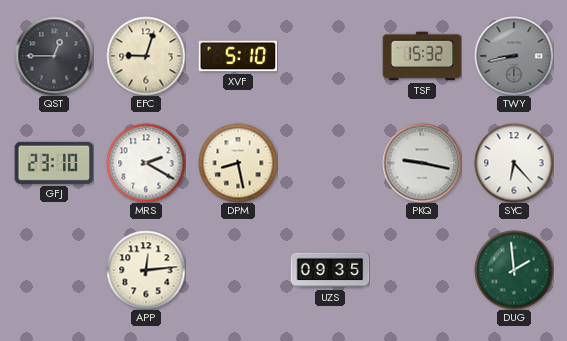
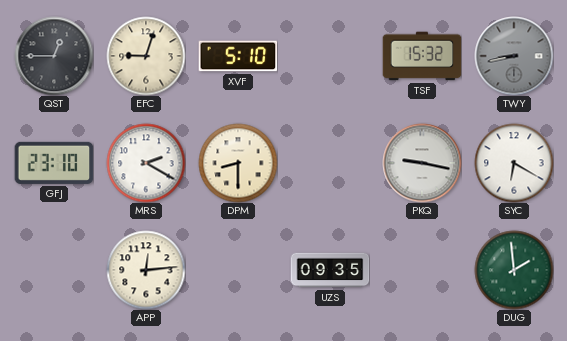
DPM: 8:28 -> 8:30 (238, 163)
SYC: 6:23 -> 6:20 (514, 163)
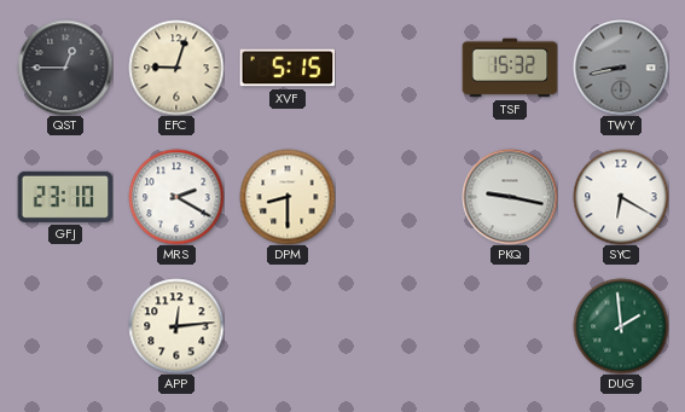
XVF: 5:10 -> 5:15 (288, 68)
UZS: 09:35 -> none (330, 270)
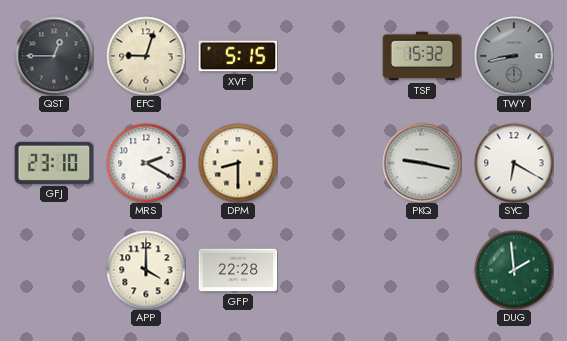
APP: 12:14 -> 4:00 (146, 270)
GFP: none -> 22:28 (238, 270)
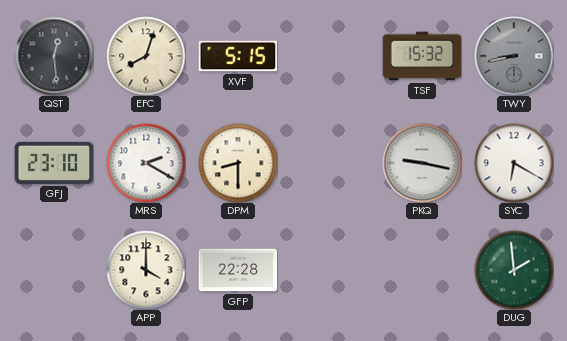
QST: 12:45 -> 12:29 (54, 56)
EFC: 9:03 -> 8:03 (146, 56)
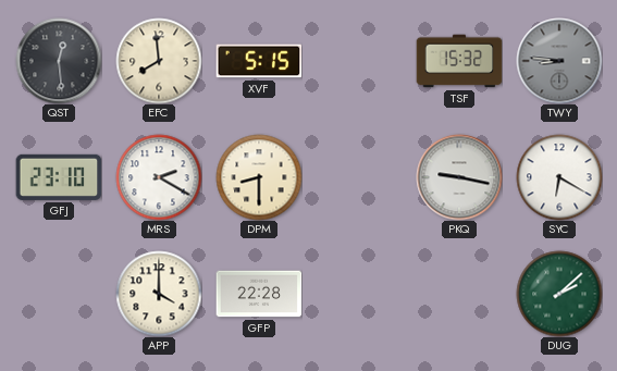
EFC: 8:03 -> 7:59 (159, 61)
TWY: 8:43 -> 8:46 (559, 61)
DUG: 1:59 -> 2:08 (559, 294)
